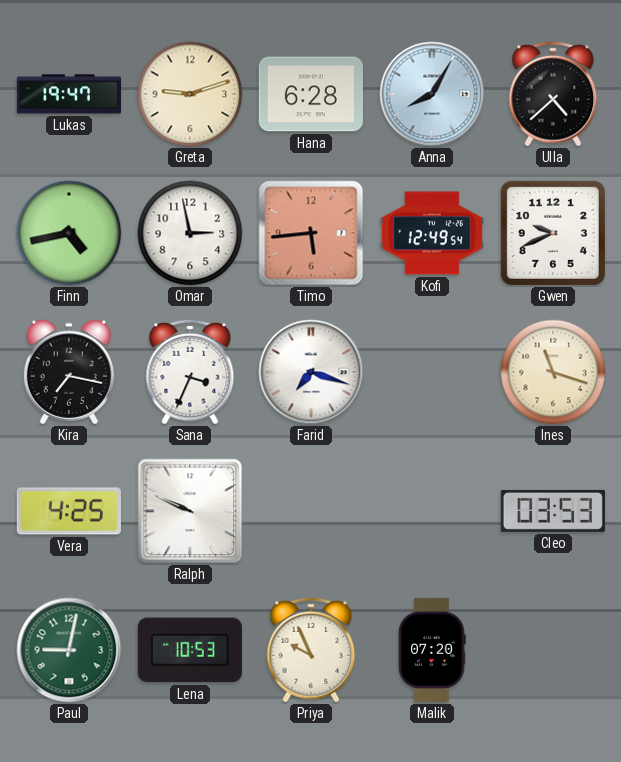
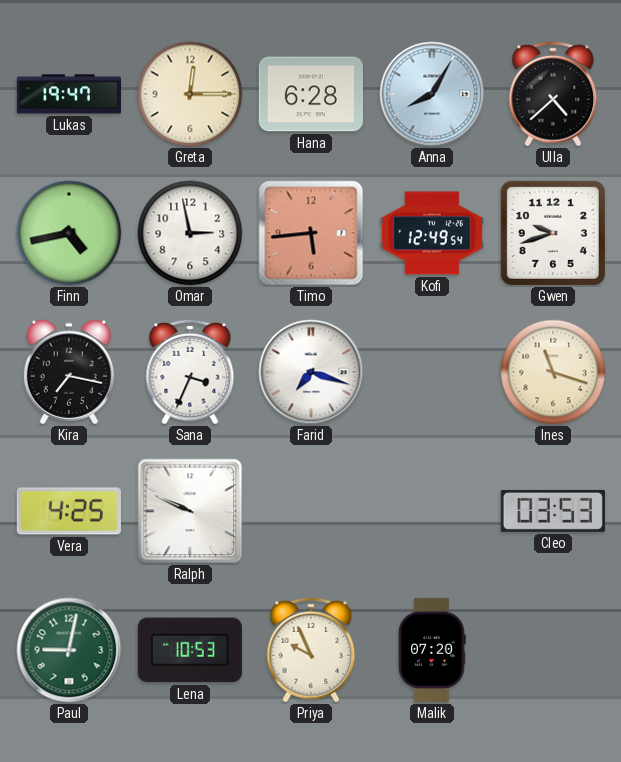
Greta: 9:12 -> 12:15 (190, 94)
Gwen: 9:41 -> 9:42 (553, 233)
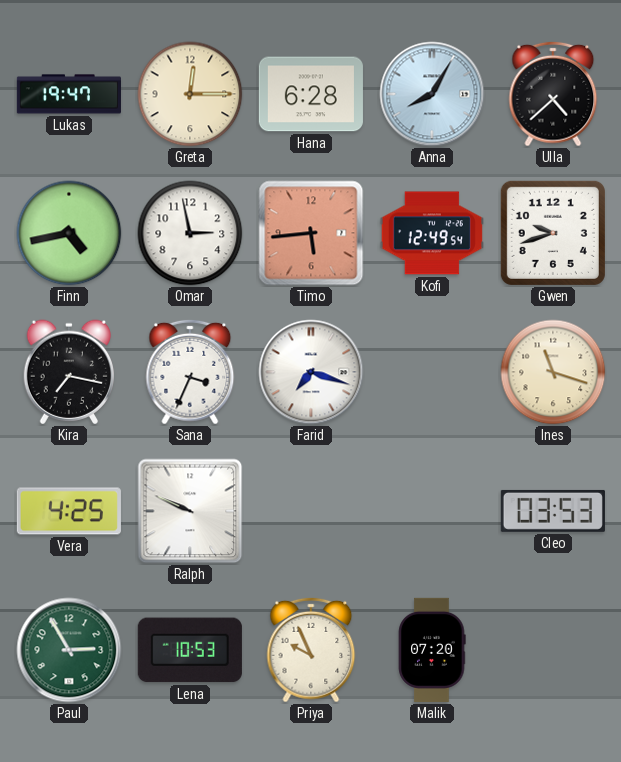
Paul: 9:02 -> 2:55 (69, 650)
